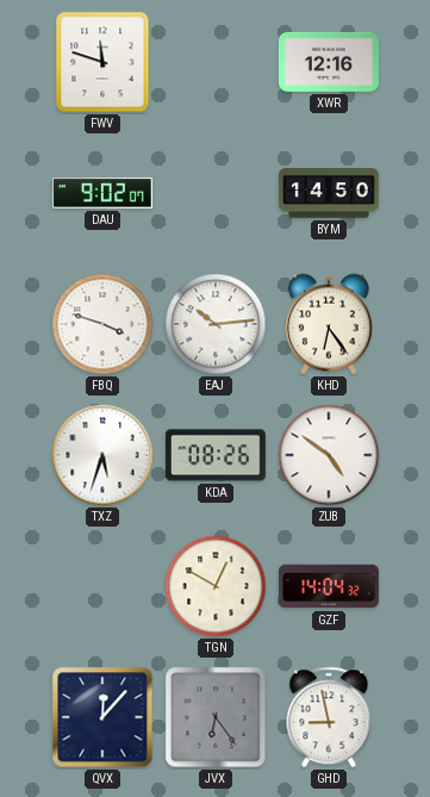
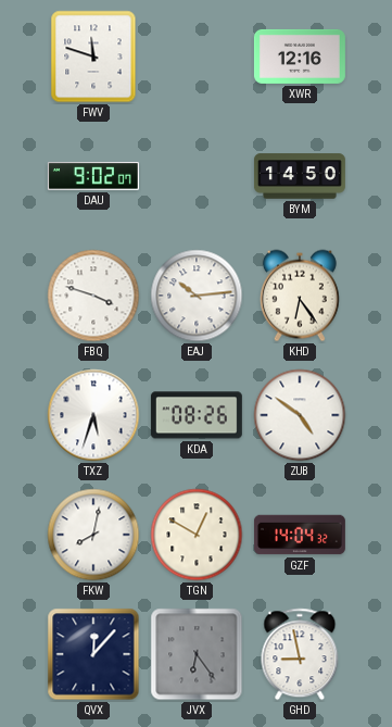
FKW: none -> 8:02 (93, 535)
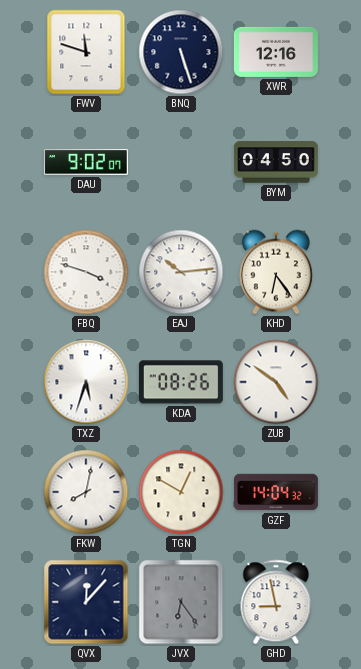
BNQ: none -> 5:27 (181, 52)
BYM: 14:50 -> 04:50 (276, 162)
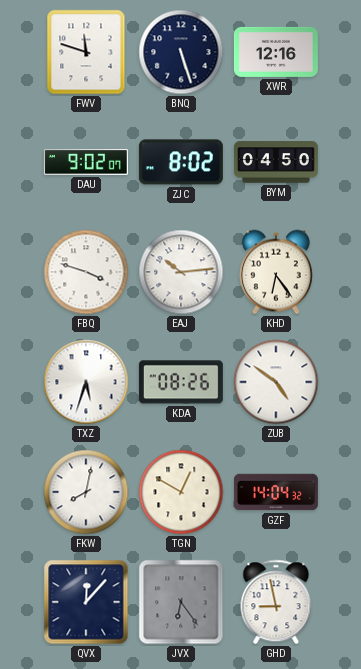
ZJC: none -> 8:02 (181, 162)
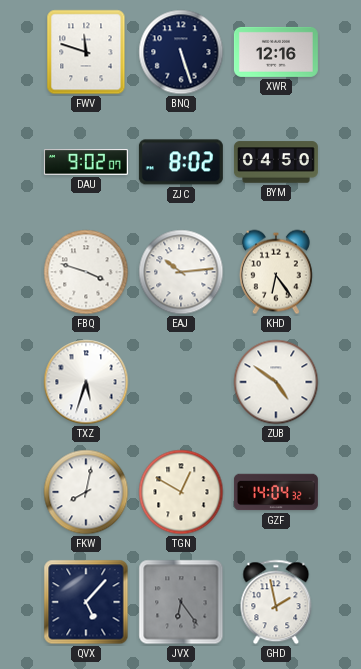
KDA: 08:26 -> none (181, 382)
QVX: 12:07 -> 5:07 (86, 602)
GHD: 8:58 -> 1:58 (276, 602)
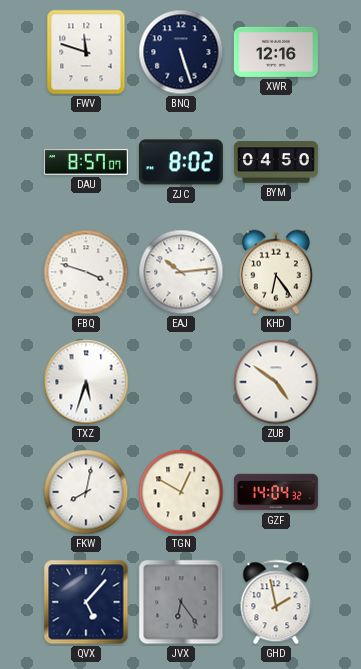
DAU: 9:02 -> 8:57 (86, 162)
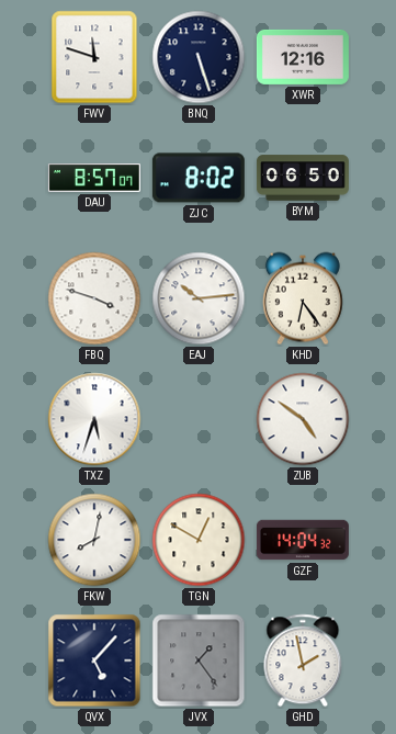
BYM: 04:50 -> 06:50 (303, 178)
JVX: 6:24 -> 1:24 (199, 660)
